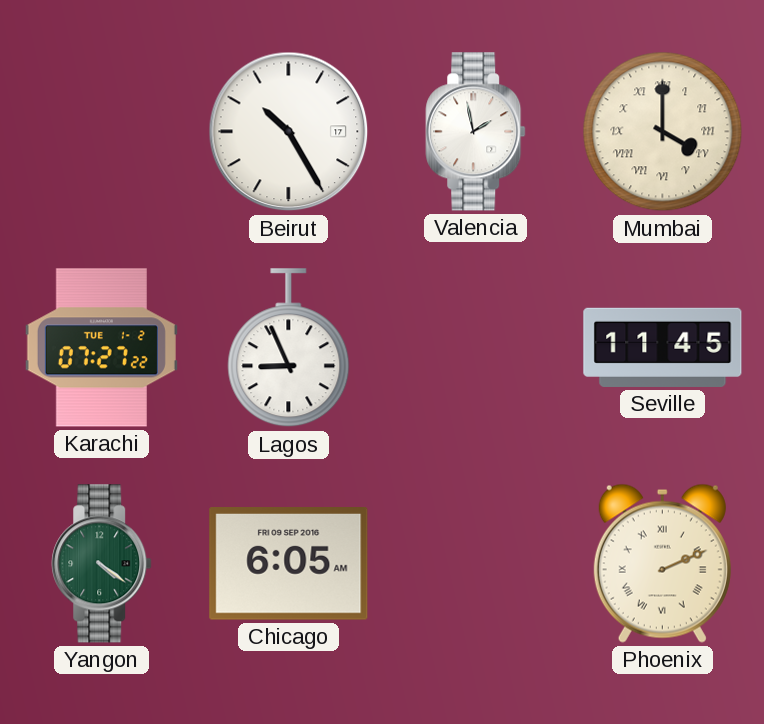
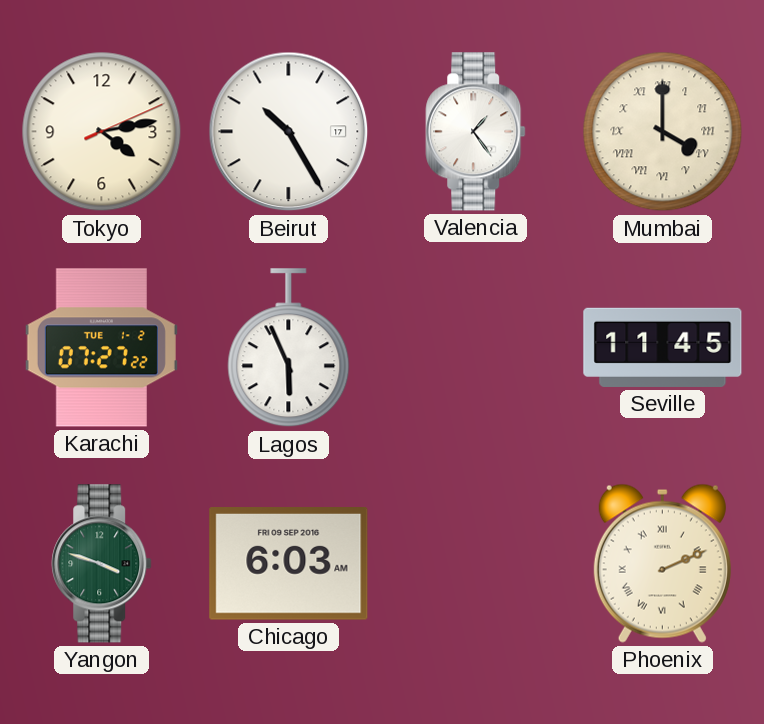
Tokyo: none -> 4:13 (102, 132)
Valencia: 1:58 -> 1:24 (476, 132)
Lagos: 8:56 -> 5:56 (289, 348)
Yangon: 4:21 -> 3:48 (102, 564)
Chicago: 6:05 -> 6:03 (289, 564)
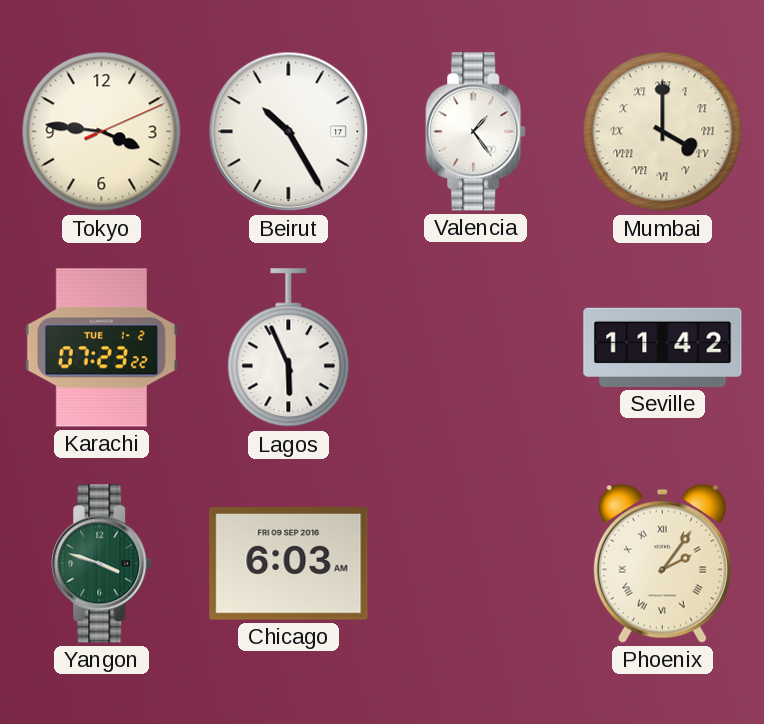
Tokyo: 4:13 -> 3:46 (102, 132)
Karachi: 07:27 -> 07:23 (101, 348)
Seville: 11:45 -> 11:42 (663, 347)
Phoenix: 2:11 -> 2:06 (662, 563)
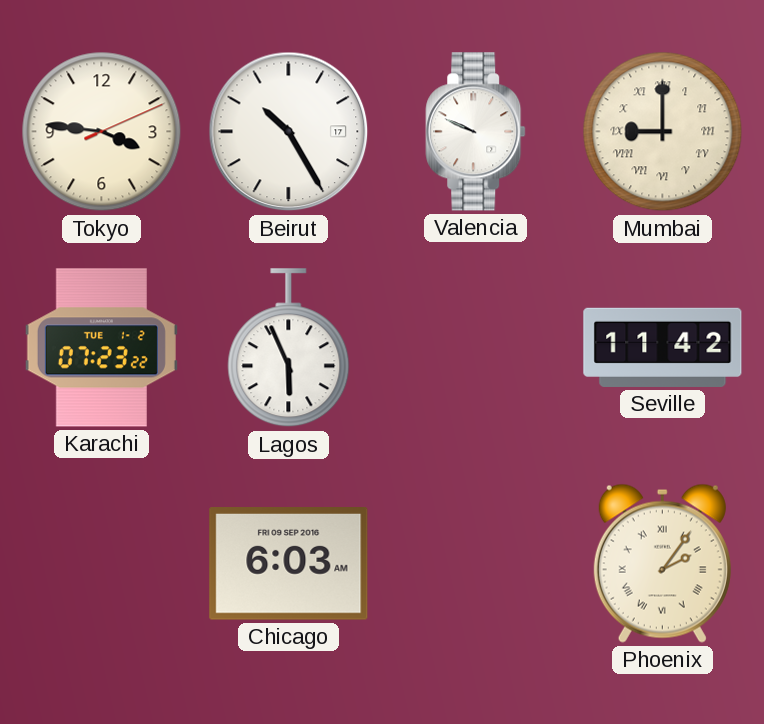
Valencia: 1:24 -> 9:49 (476, 132)
Mumbai: 4:00 -> 9:00 (663, 132)
Yangon: 3:48 -> none (102, 564)
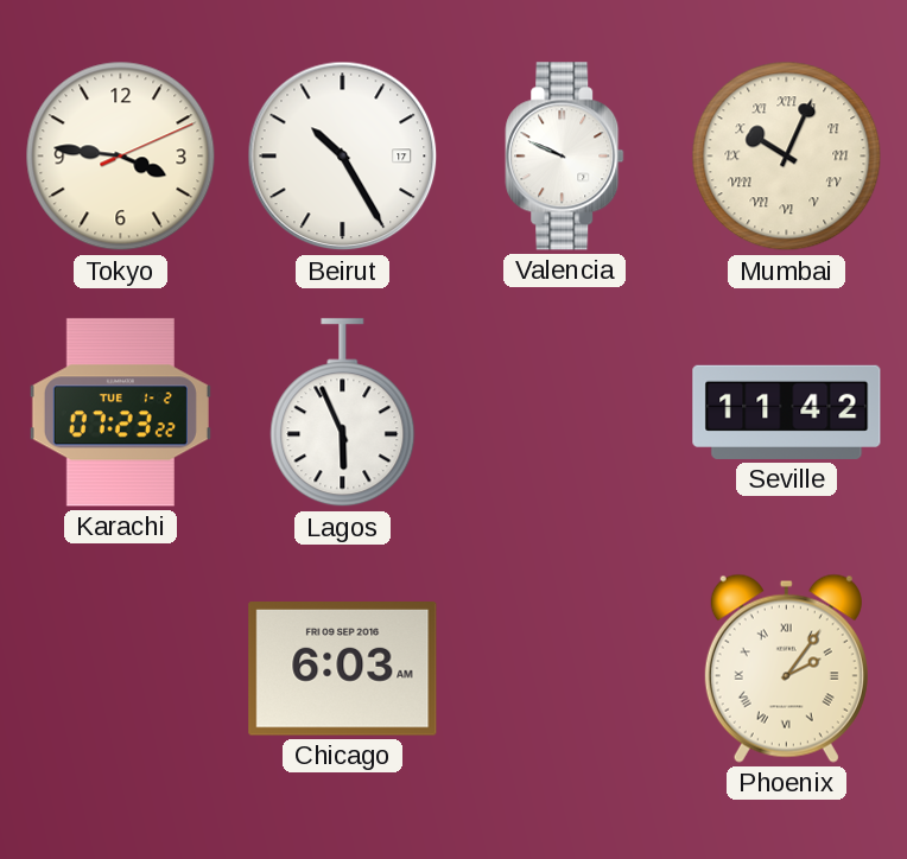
Mumbai: 9:00 -> 10:04 (787, 157)
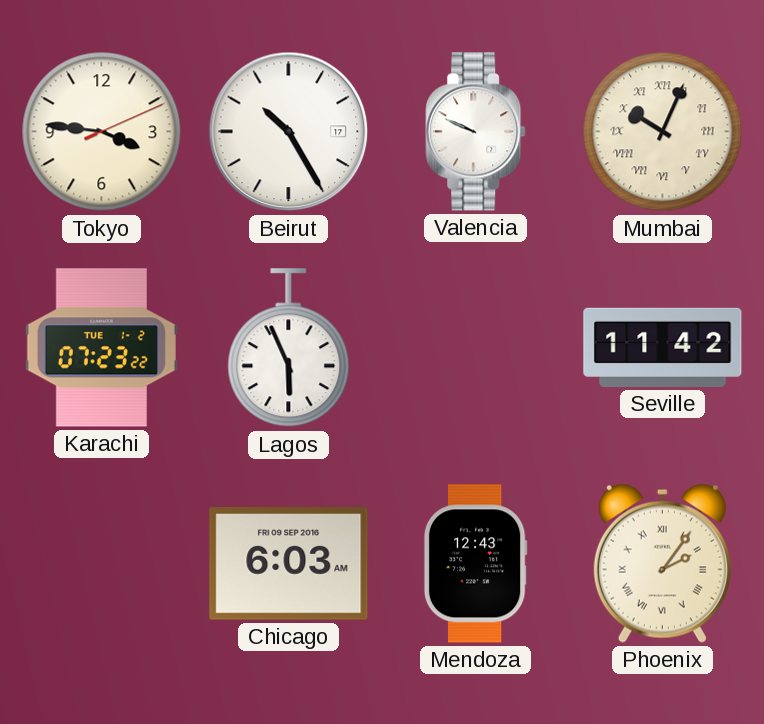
Mendoza: none -> 12:43 (475, 564)
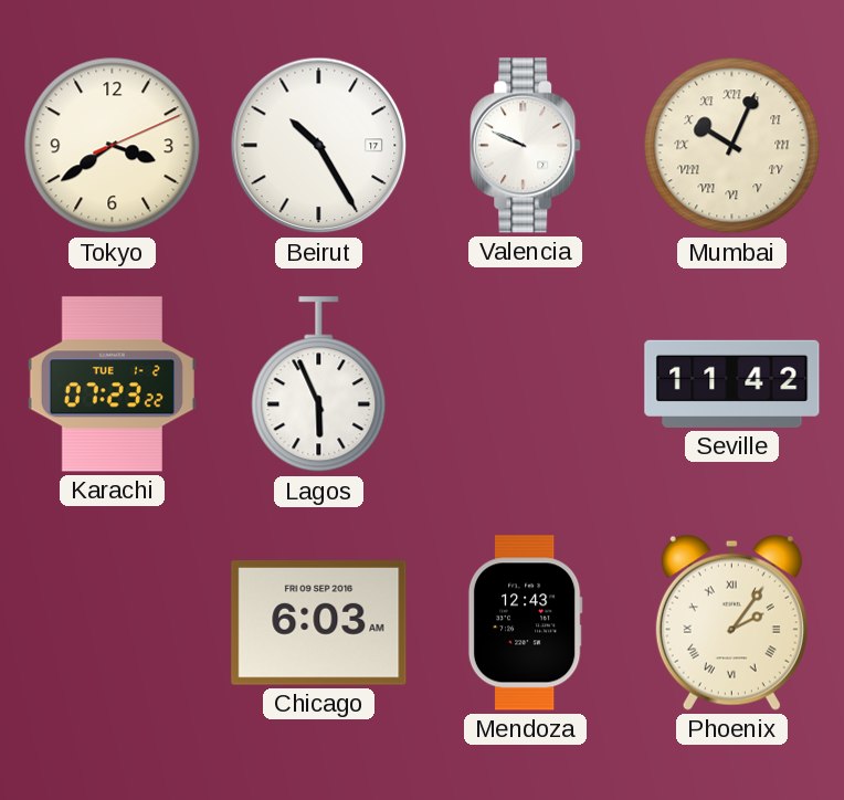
Tokyo: 3:46 -> 3:39 (113, 146)
